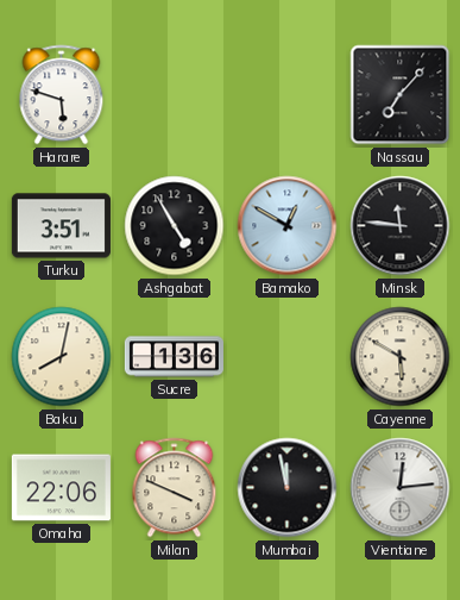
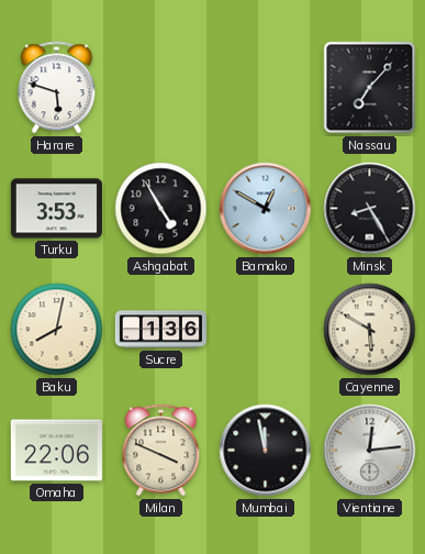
Turku: 3:51 -> 3:53 (56, 209)
Minsk: 11:46 -> 8:25 (370, 209)
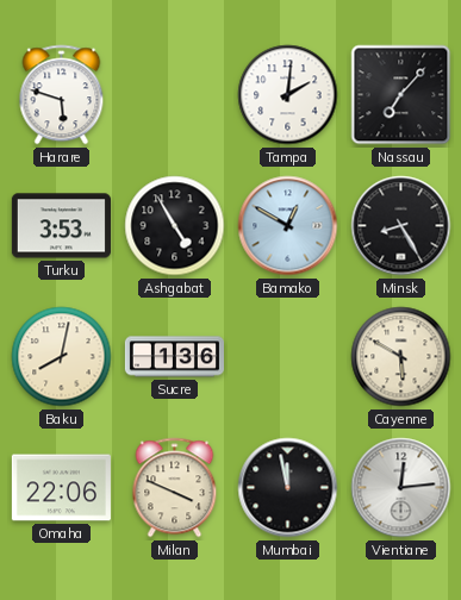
Tampa: none -> 2:01 (288, 95)
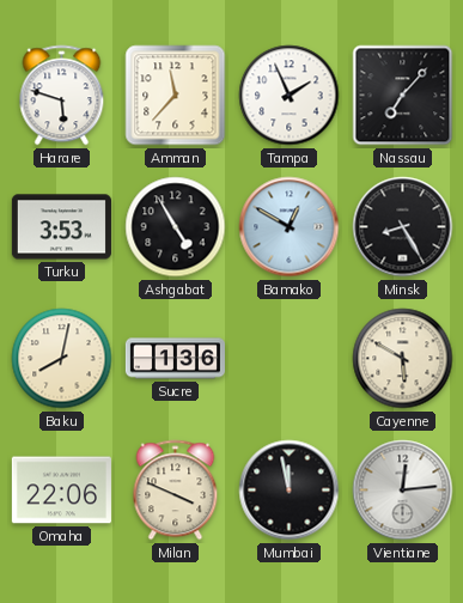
Amman: none -> 11:37 (176, 96)
Tampa: 2:01 -> 1:56 (290, 96)
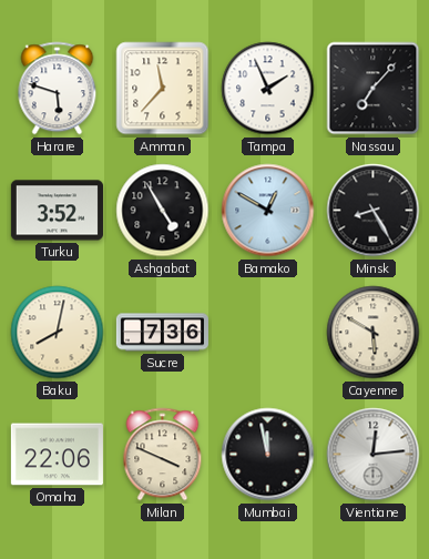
Turku: 3:53 -> 3:52 (57, 211)
Sucre: 1:36 -> 7:36 (162, 333)
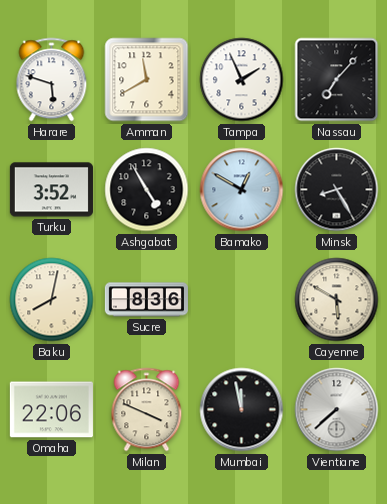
Amman: 11:37 -> 11:40 (147, 80)
Sucre: 7:36 -> 8:36 (146, 300)
Vientiane: 12:14 -> 7:38 (337, 410)
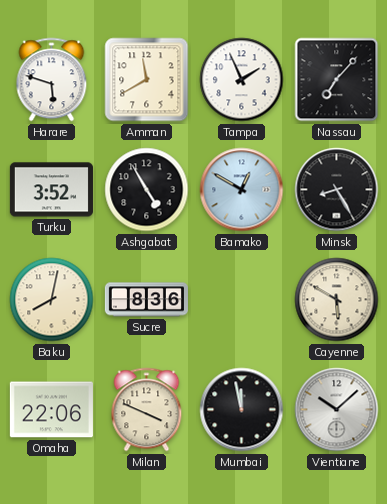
Vientiane: 7:38 -> 10:08 (337, 410)
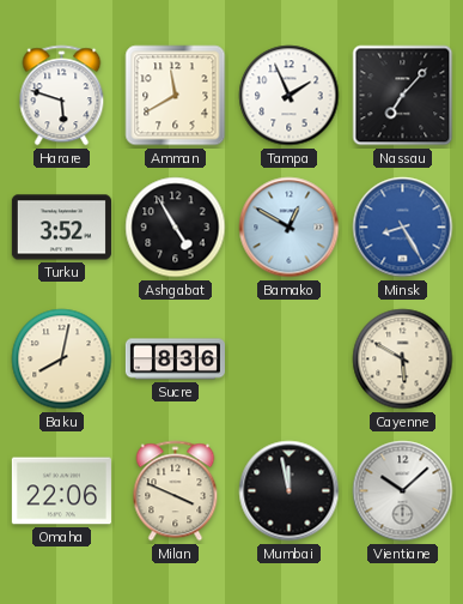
Minsk dial: black -> blue (403, 228)
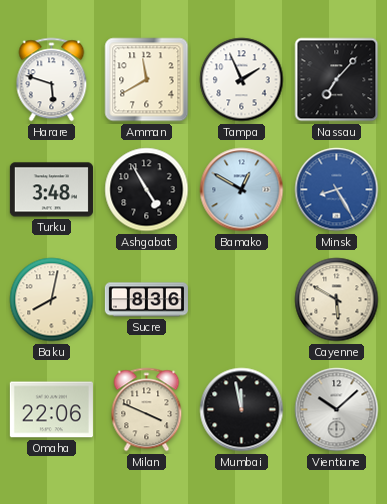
Turku: 3:52 -> 3:48 (51, 190)
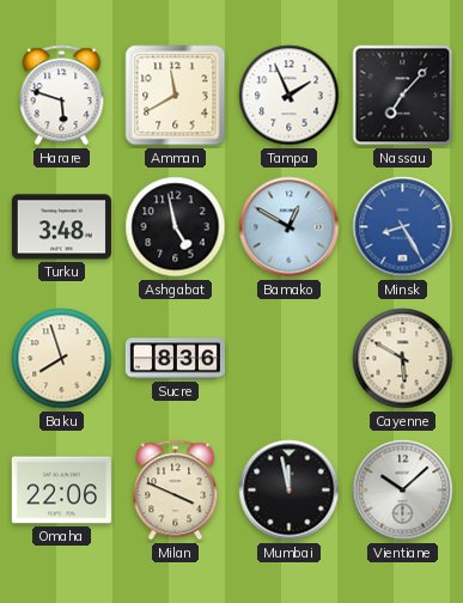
Ashgabat: 4:55 -> 4:58 (176, 227)
Baku: 8:02 -> 7:57 (62, 359)
